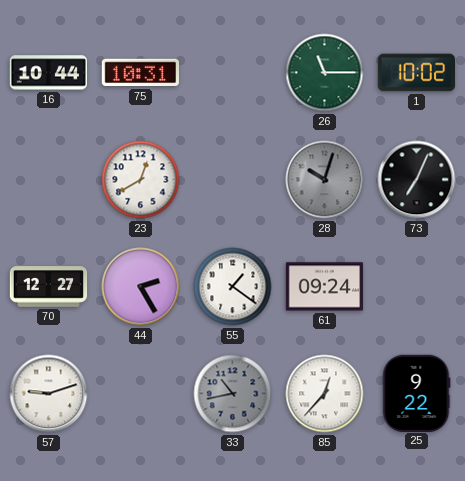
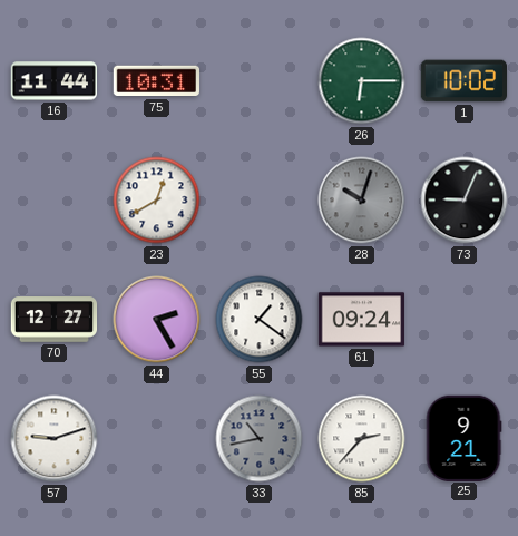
16: 10:44 -> 11:44 (55, 81)
26: 11:15 -> 6:15 (362, 81)
73: 7:04 -> 9:04 (465, 201)
85: 12:37 -> 2:37 (362, 439)
25: 9:22 -> 9:21 (463, 438)
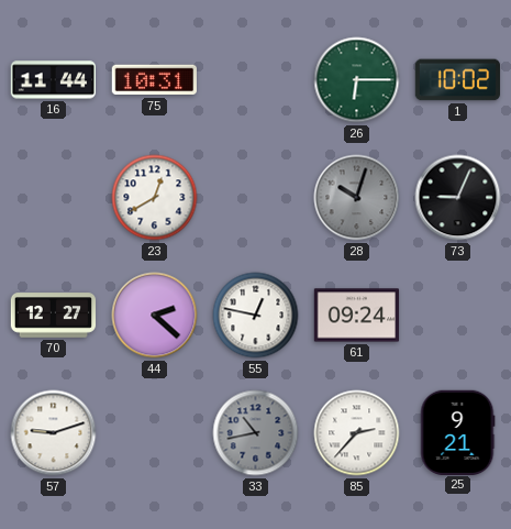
44: 2:25 -> 2:22 (155, 316)
55: 1:21 -> 12:47 (256, 316)
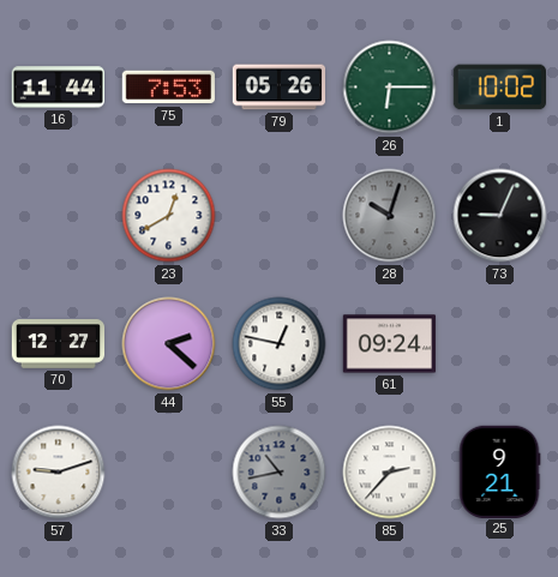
75: 10:31 -> 7:53 (168, 88)
79: none -> 05:26 (280, 88)
